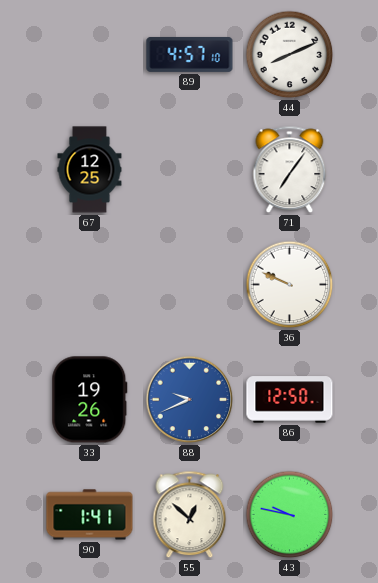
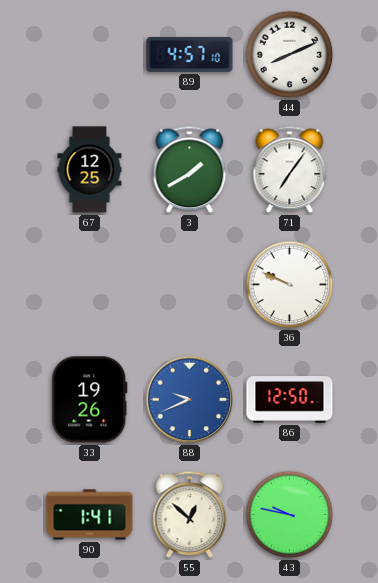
3: none -> 1:40 (190, 170)
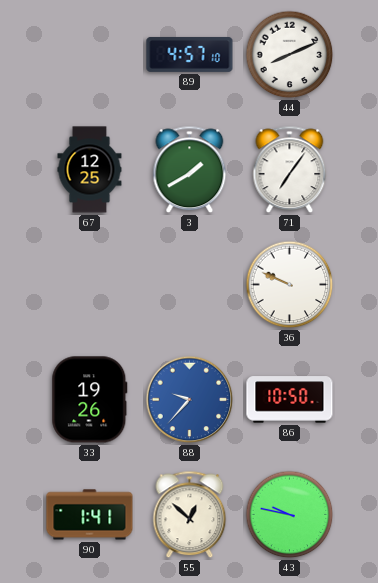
88: 9:41 -> 9:37 (190, 400)
86: 12:50 -> 10:50 (290, 400)
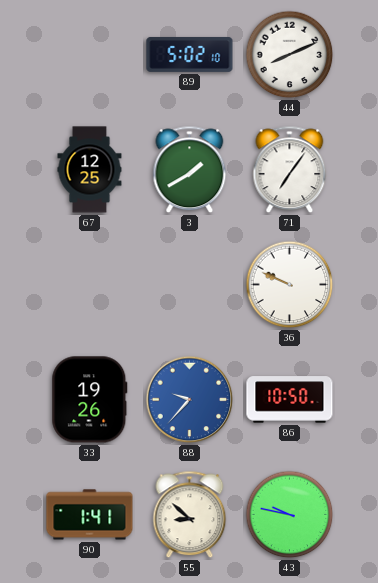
89: 4:57 -> 5:02 (190, 54)
55: 12:52 -> 8:52 (190, 515)
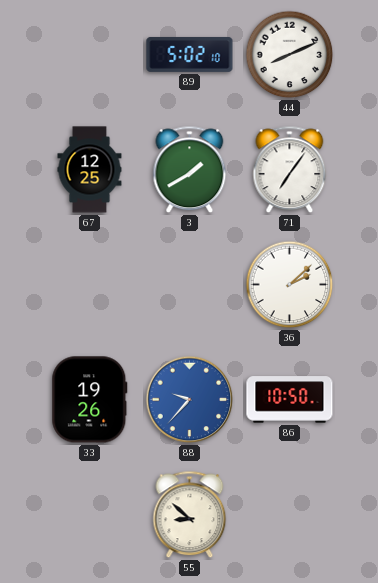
36: 9:49 -> 2:08 (290, 285)
90: 1:41 -> none (90, 515)
43: 9:47 -> none (290, 515)
